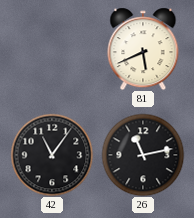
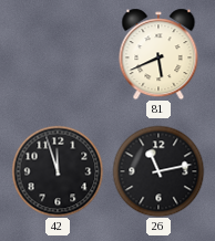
42: 11:06 -> 11:57 (58, 171)
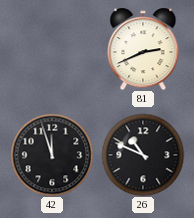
81: 5:41 -> 2:41 (143, 49)
26: 11:13 -> 10:49 (143, 155)
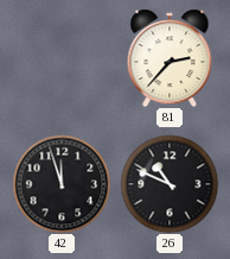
81: 2:41 -> 2:37 (170, 58)
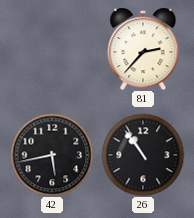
42: 11:57 -> 5:43 (52, 155)
26: 10:49 -> 10:54 (143, 155)
